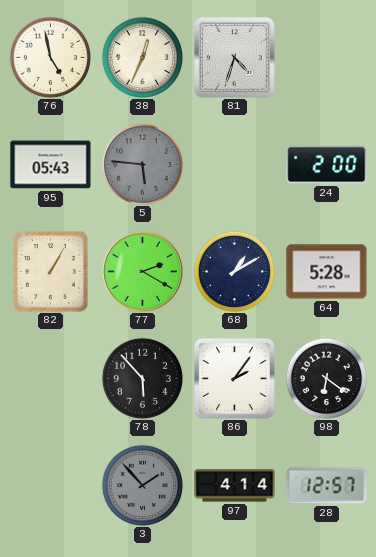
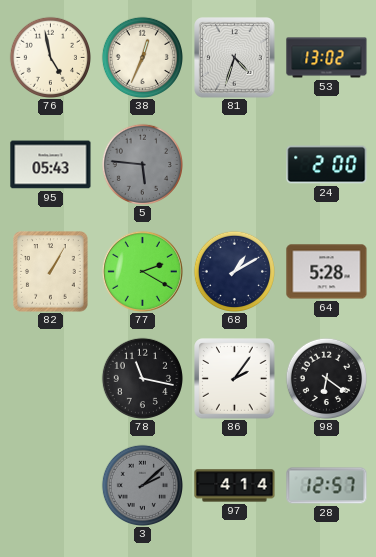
53: none -> 13:02 (327, 58)
78: 5:53 -> 11:17 (142, 378)
3: 1:53 -> 2:08 (142, 485)
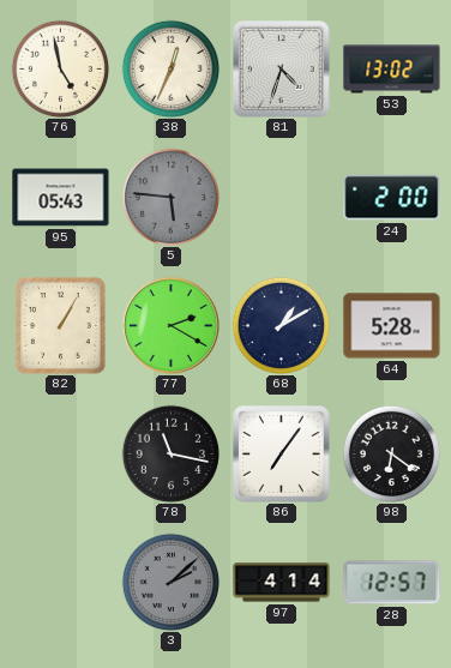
86: 2:06 -> 7:06 (282, 455)
